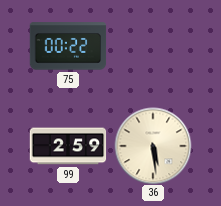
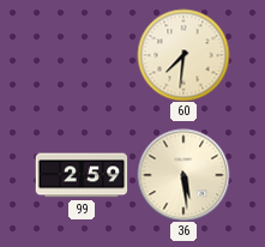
75: 00:22 -> none (68, 46)
60: none -> 7:31 (183, 55)
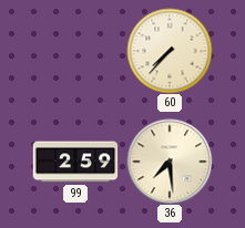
60: 7:31 -> 7:37 (170, 51)
36: 5:29 -> 7:29 (170, 162)
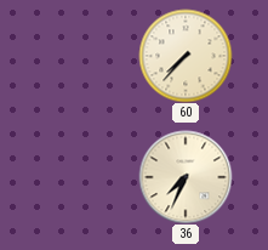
99: 2:59 -> none (75, 162)
36: 7:29 -> 7:34 (186, 177)
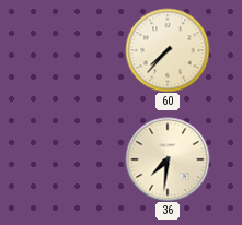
36: 7:34 -> 7:31 (168, 159)
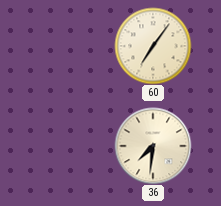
60: 7:37 -> 7:06 (153, 46)
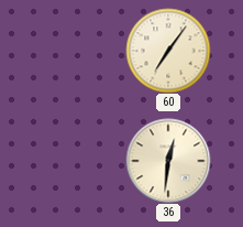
36: 7:31 -> 12:31 (168, 161)
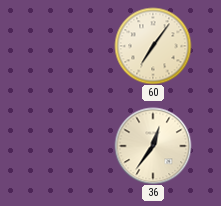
36: 12:31 -> 12:36 (153, 146)
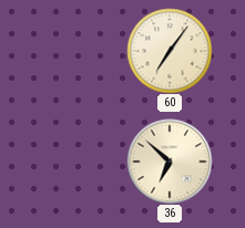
36: 12:36 -> 6:52 (170, 162)
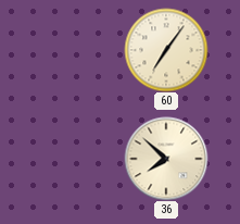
36: 6:52 -> 7:52 (166, 159)
